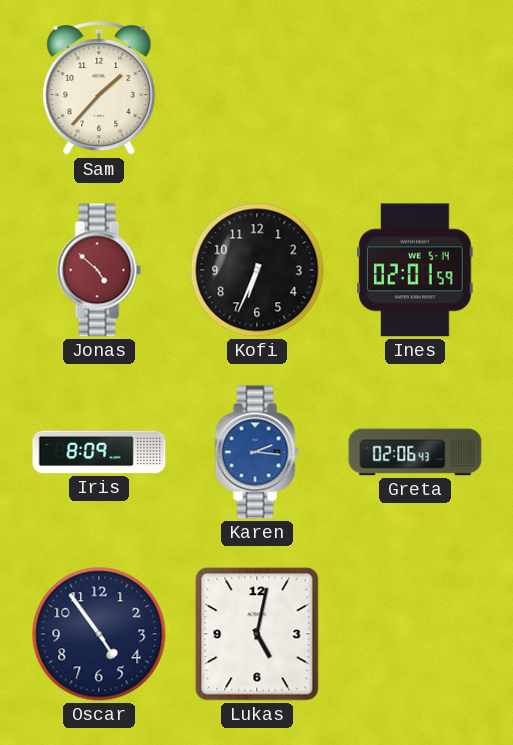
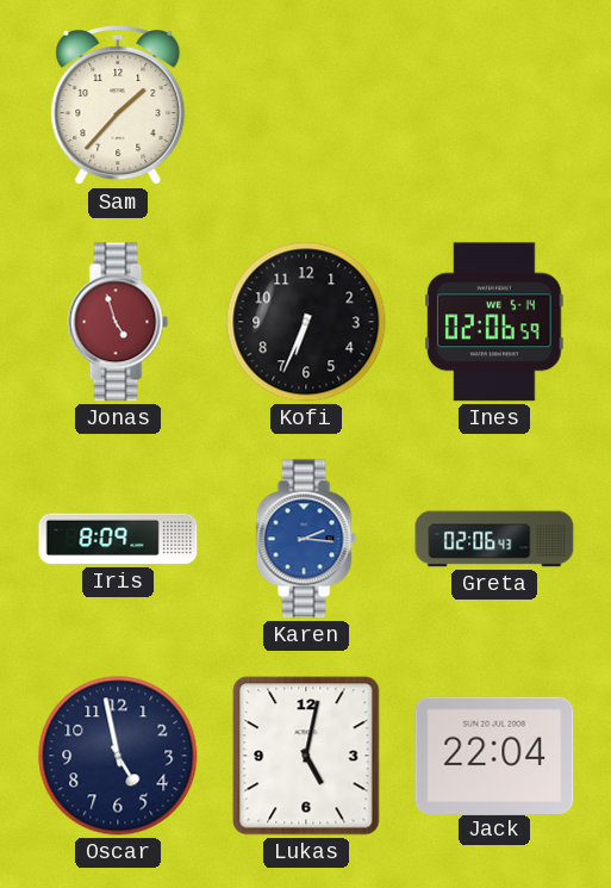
Jonas: 4:52 -> 4:57 (118, 322)
Ines: 02:01 -> 02:06 (494, 322)
Oscar: 4:54 -> 4:58 (118, 756)
Jack: none -> 22:04 (494, 755)
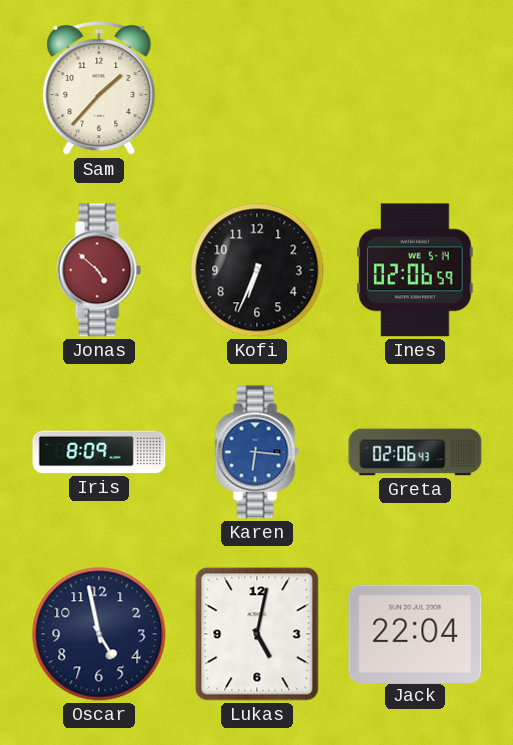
Jonas: 4:57 -> 4:52 (99, 270)
Karen: 2:16 -> 6:16 (257, 452)
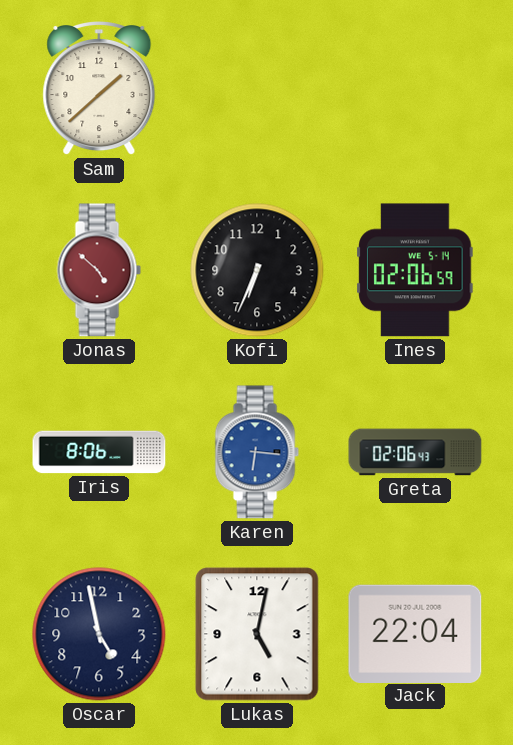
Sam: 1:37 -> 1:38 (99, 89)
Iris: 8:09 -> 8:06 (99, 452)
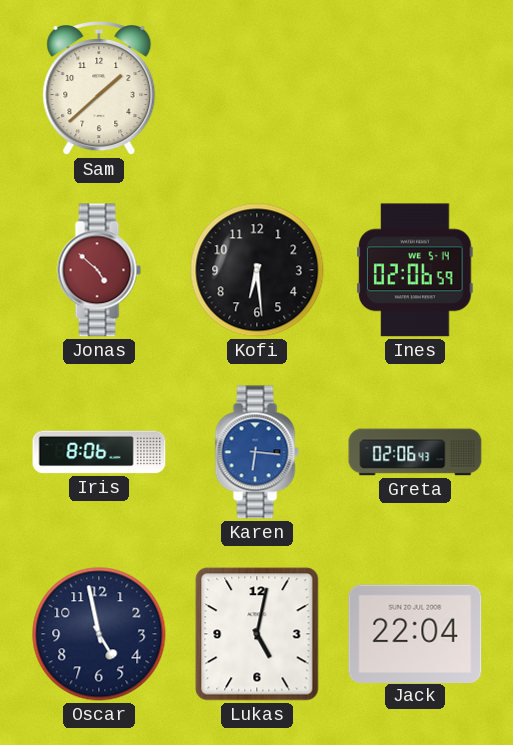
Kofi: 6:34 -> 6:29 (257, 270)
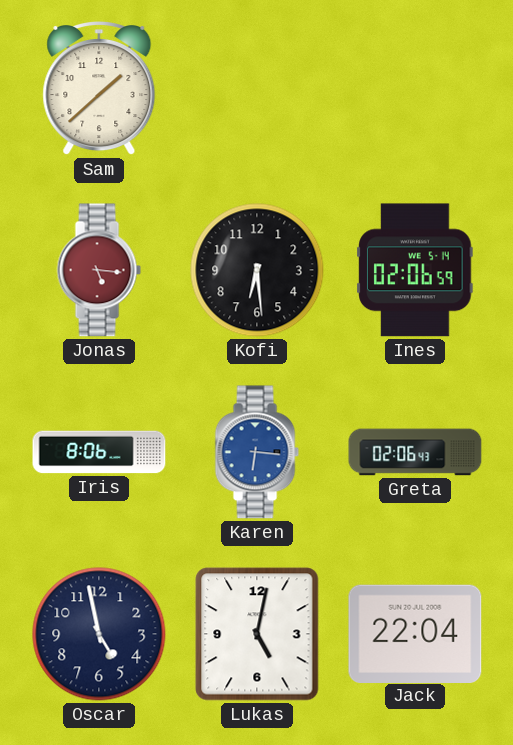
Jonas: 4:52 -> 5:16 (99, 270)
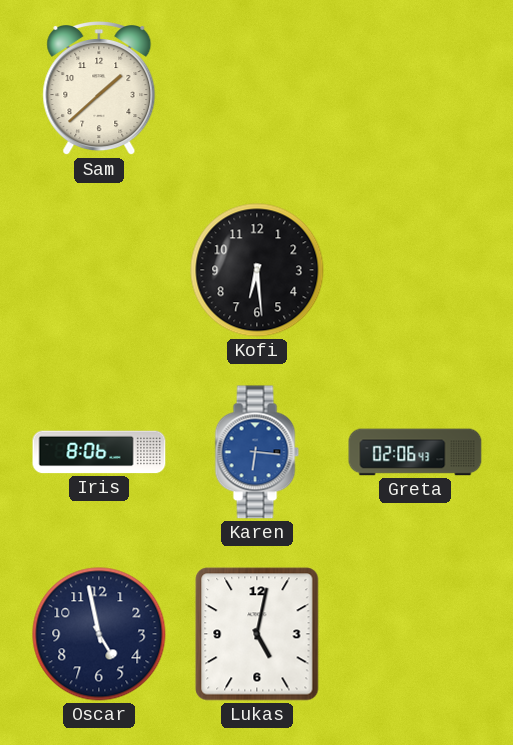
Jonas: 5:16 -> none (99, 270)
Ines: 02:06 -> none (415, 270)
Jack: 22:04 -> none (415, 633)
